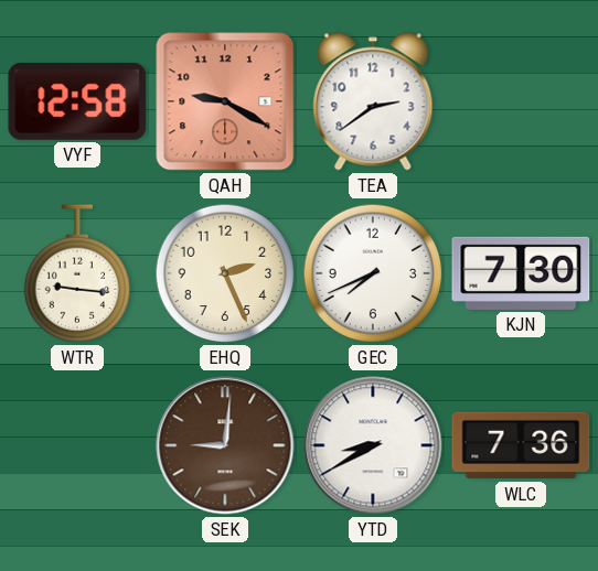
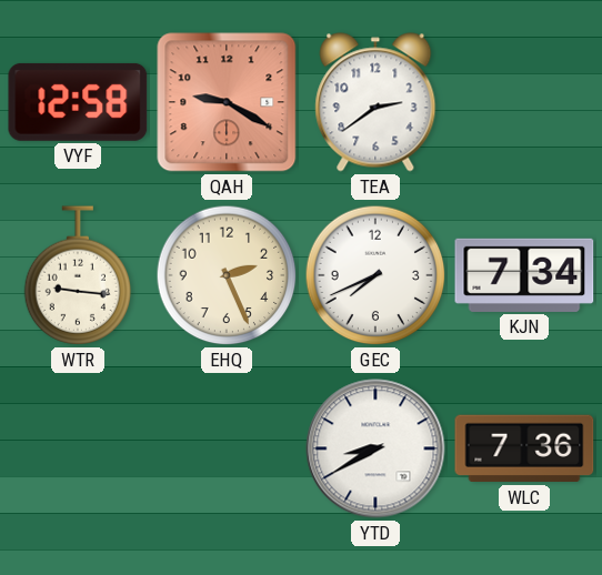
KJN: 7:30 -> 7:34 (524, 275)
SEK: 9:01 -> none (225, 445)
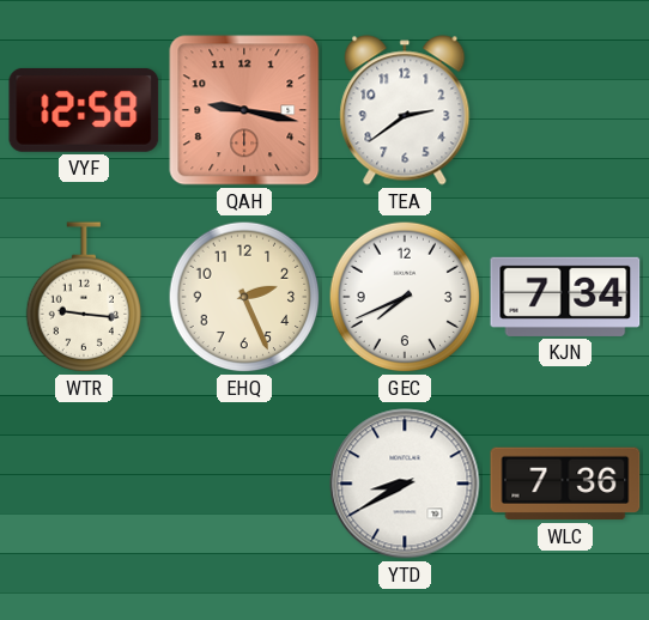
QAH: 9:20 -> 9:17 (244, 110)
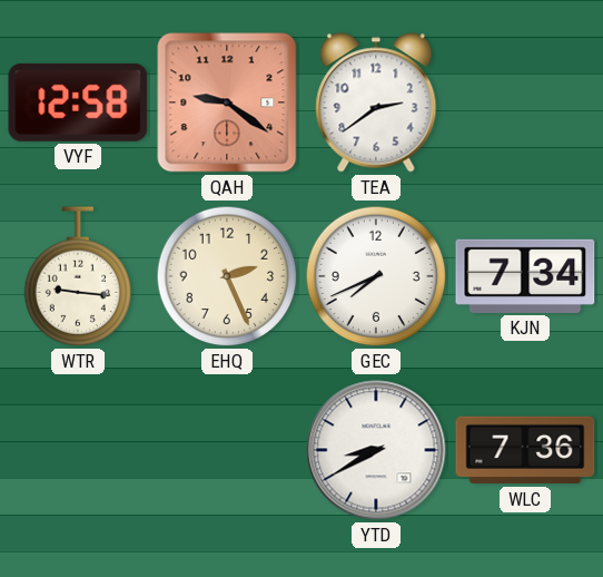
QAH: 9:17 -> 9:21 (227, 102)
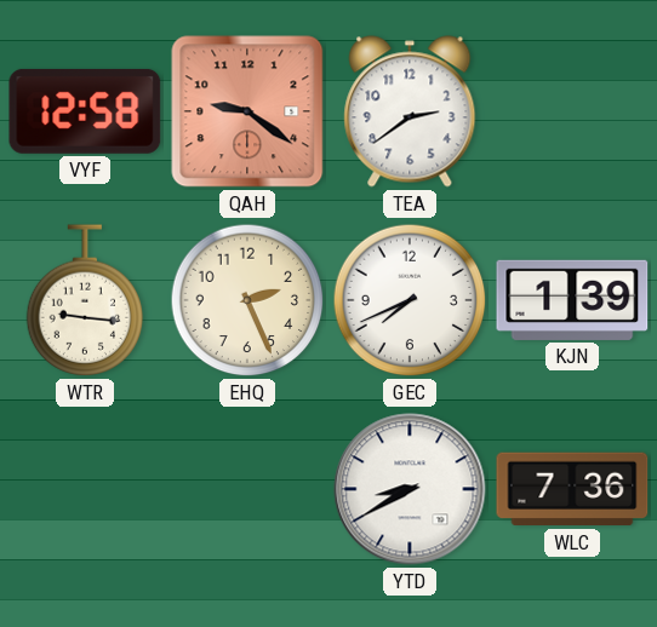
KJN: 7:34 -> 1:39 (572, 300)
